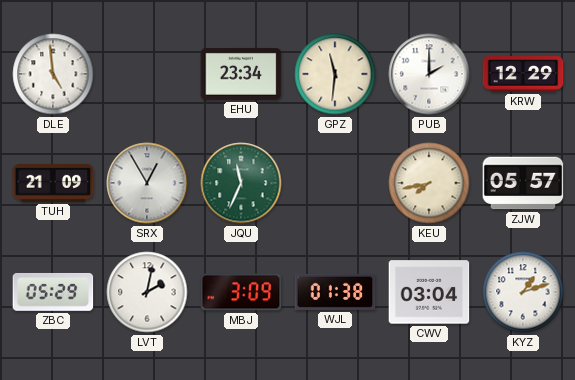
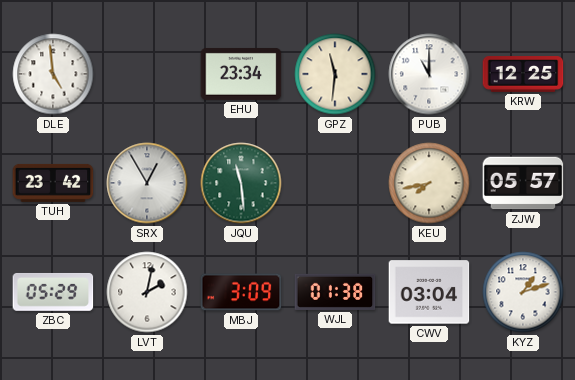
PUB: 2:00 -> 11:00 (429, 74)
KRW: 12:29 -> 12:25 (523, 74)
TUH: 21:09 -> 23:42 (53, 183)
JQU: 11:34 -> 11:29 (241, 183)
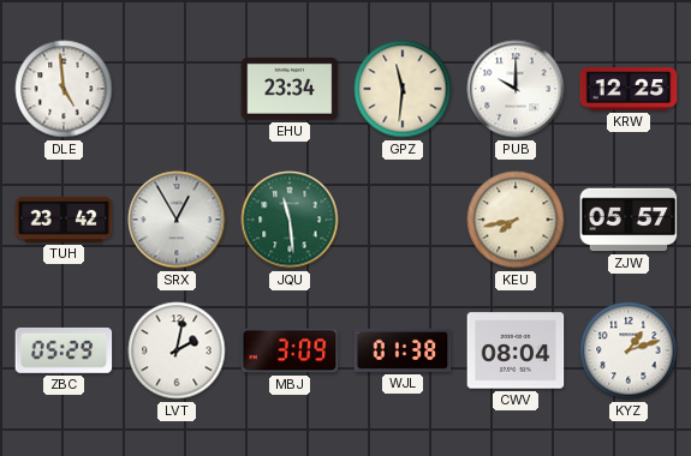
PUB: 11:00 -> 10:00 (516, 89)
CWV: 03:04 -> 08:04 (516, 350)
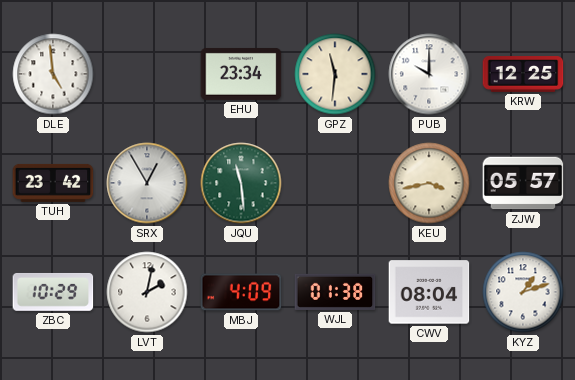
KEU: 7:43 -> 3:43 (429, 183)
ZBC: 05:29 -> 10:29 (53, 292)
MBJ: 3:09 -> 4:09 (241, 292)
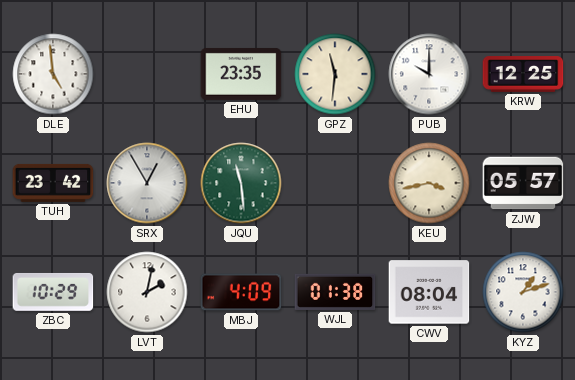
EHU: 23:34 -> 23:35 (241, 74)
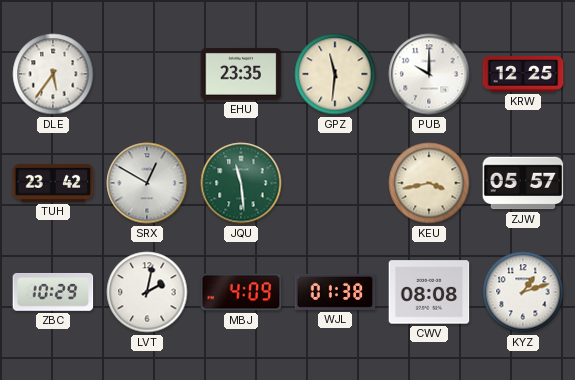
DLE: 4:59 -> 5:36 (53, 74)
SRX: 12:55 -> 12:50 (147, 183)
CWV: 08:04 -> 08:08 (429, 292)
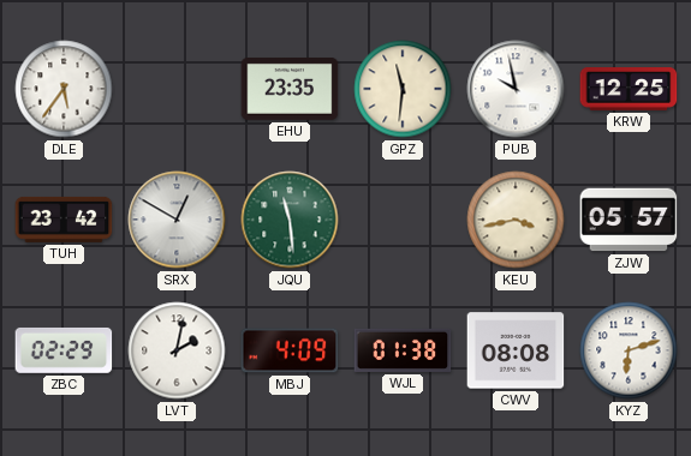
PUB: 10:00 -> 9:58 (516, 89)
ZBC: 10:29 -> 02:29 (64, 350)
KYZ: 1:12 -> 6:12 (629, 350)
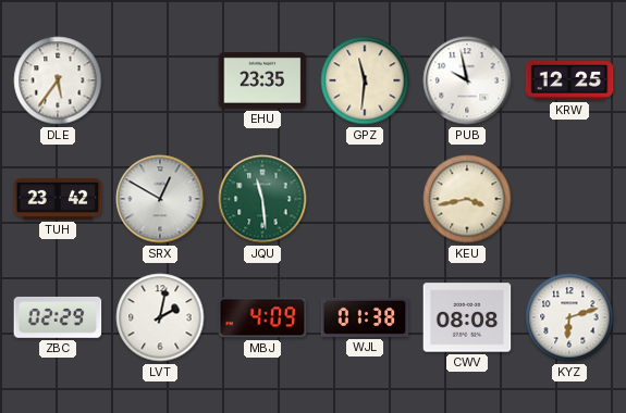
ZJW: 05:57 -> none (629, 220)
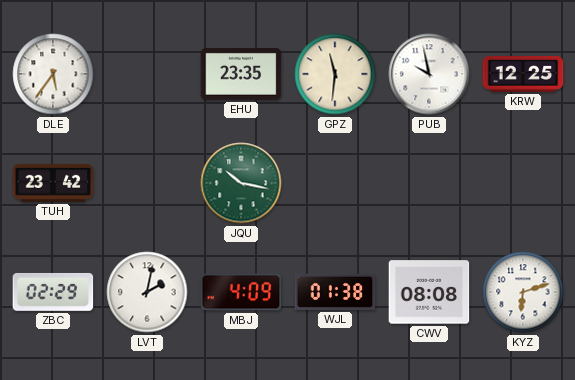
SRX: 12:50 -> none (160, 199)
JQU: 11:29 -> 10:17 (241, 183)
KEU: 3:43 -> none (467, 199)
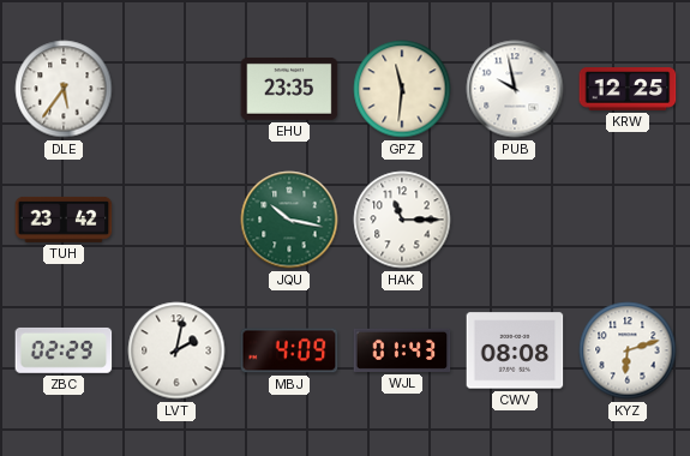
HAK: none -> 11:15 (402, 220)
WJL: 01:38 -> 01:43 (402, 350)
